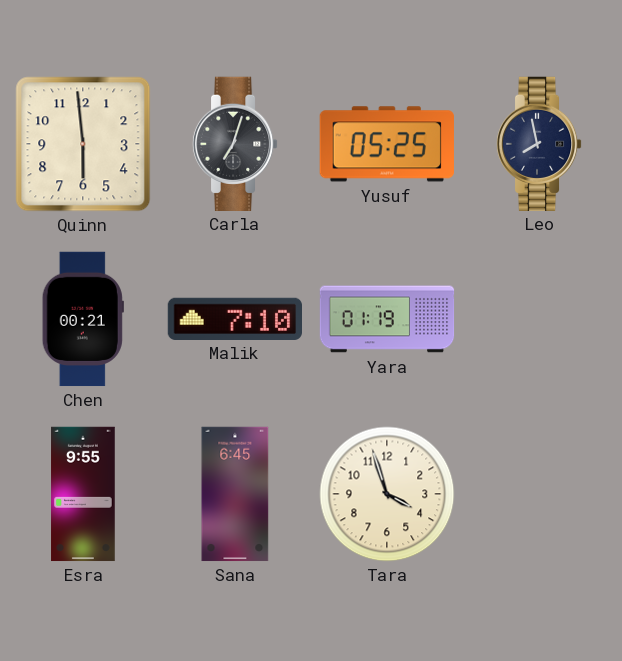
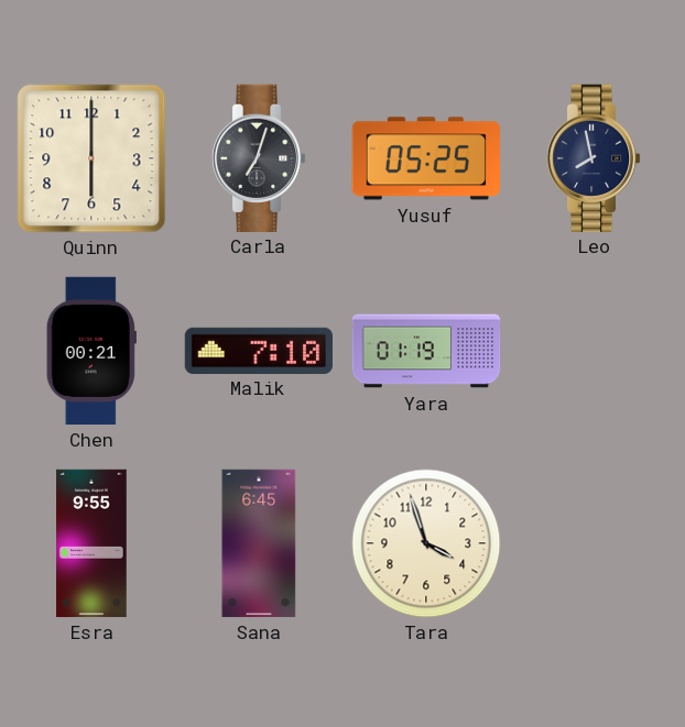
Quinn: 5:59 -> 6:00 (91, 158)
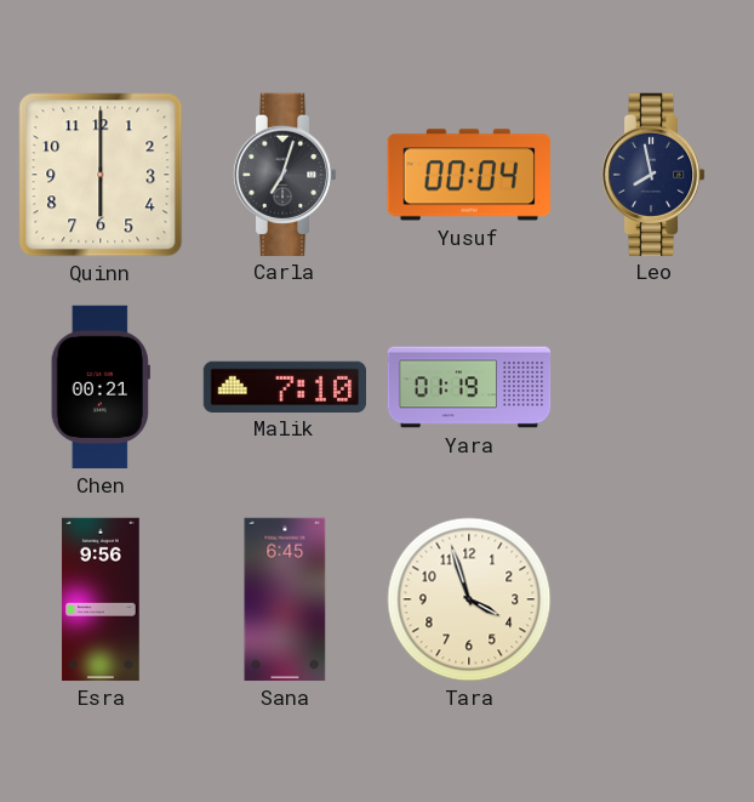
Yusuf: 05:25 -> 00:04 (469, 175)
Esra: 9:55 -> 9:56 (101, 599)
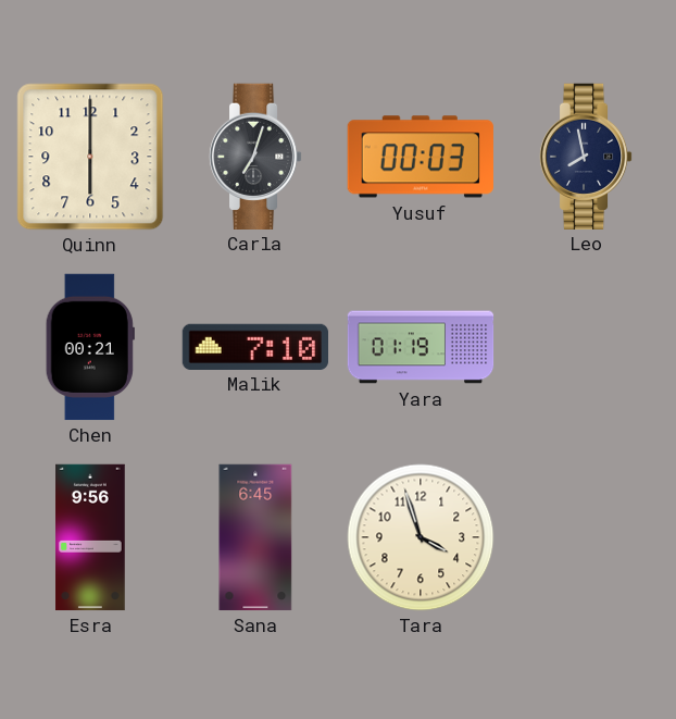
Yusuf: 00:04 -> 00:03 (421, 157)
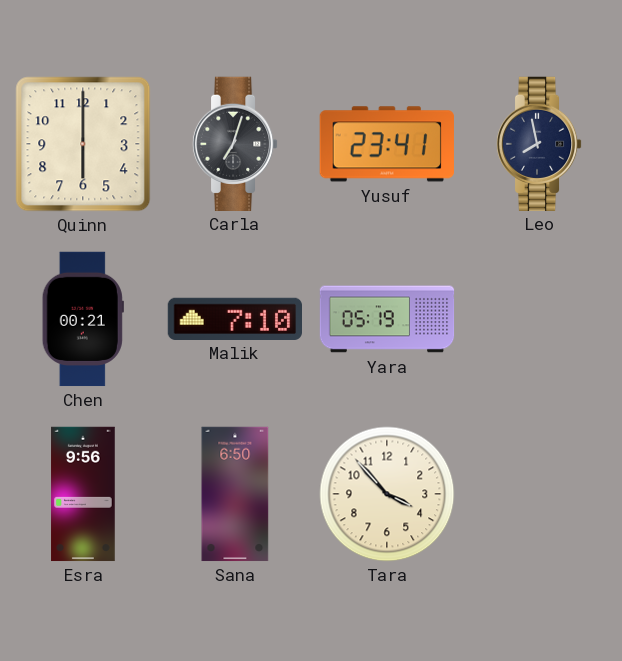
Yusuf: 00:03 -> 23:41 (387, 144)
Yara: 01:19 -> 05:19 (387, 319)
Sana: 6:45 -> 6:50 (235, 494)
Tara: 3:57 -> 3:53 (387, 494)
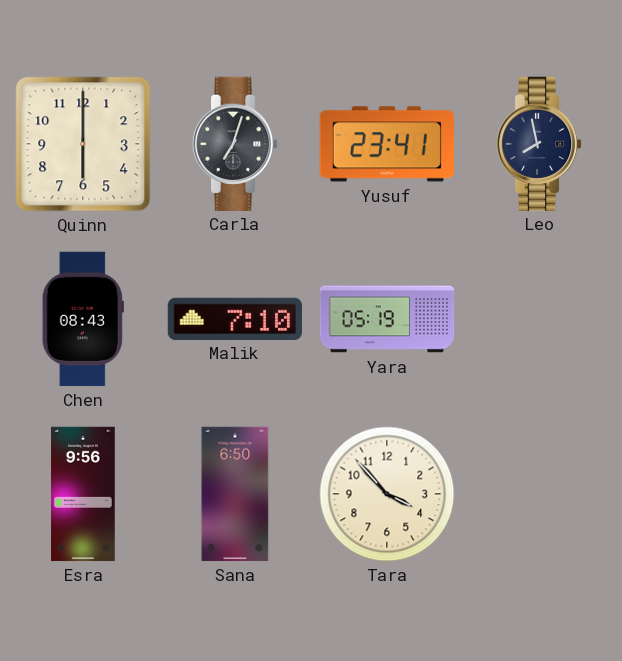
Chen: 00:21 -> 08:43 (83, 319)
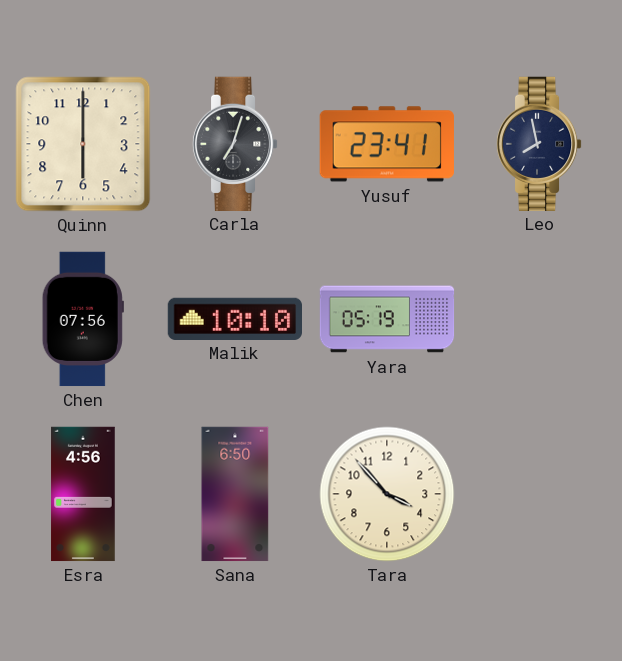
Chen: 08:43 -> 07:56 (83, 319)
Malik: 7:10 -> 10:10 (234, 318)
Esra: 9:56 -> 4:56 (83, 494)
